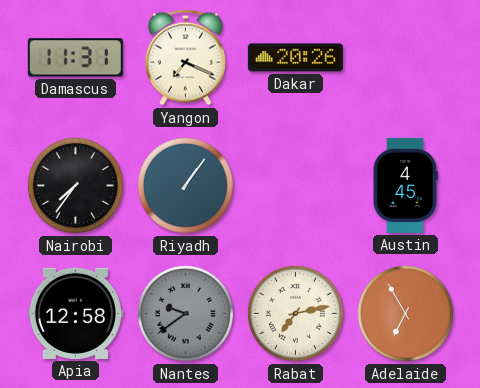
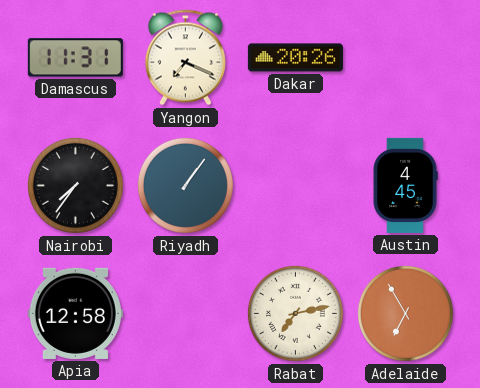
Nantes: 9:39 -> none (185, 313)
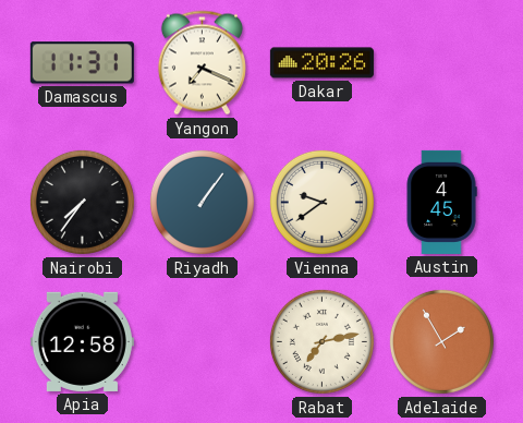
Vienna: none -> 9:39 (321, 202)
Adelaide: 6:55 -> 1:55 (441, 341)
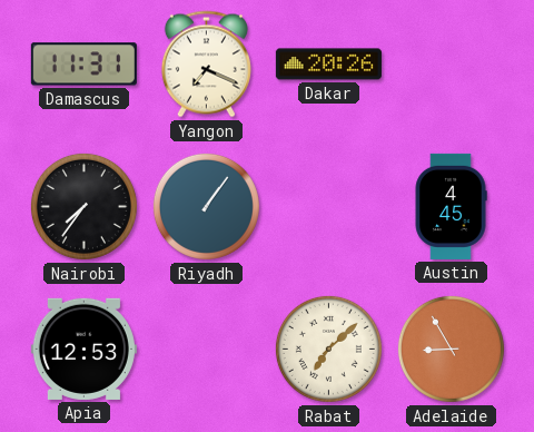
Vienna: 9:39 -> none (321, 202)
Apia: 12:58 -> 12:53 (83, 348)
Rabat: 7:13 -> 7:08 (328, 348)
Adelaide: 1:55 -> 8:55 (451, 348)
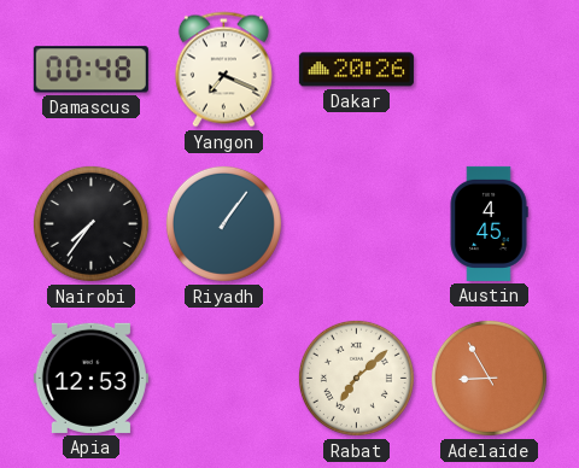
Damascus: 11:31 -> 00:48 (90, 70)
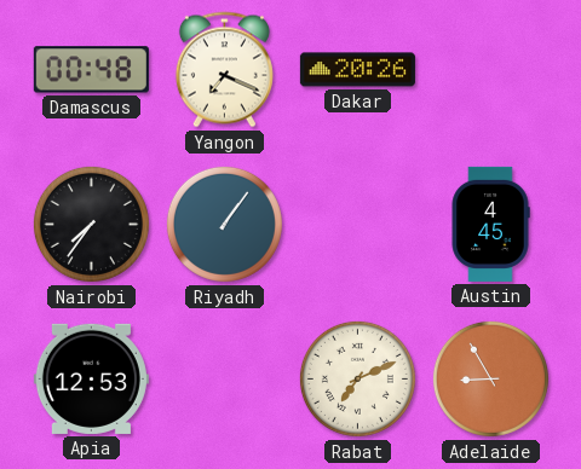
Rabat: 7:08 -> 7:11 (357, 378)
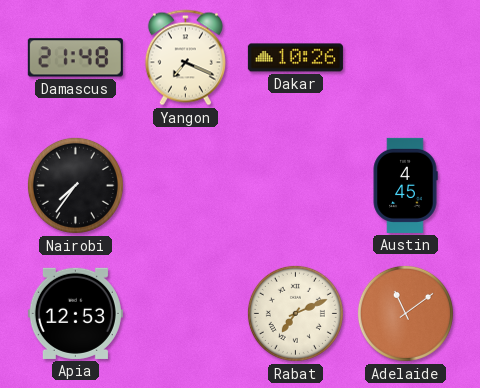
Damascus: 00:48 -> 21:48 (75, 58)
Dakar: 20:26 -> 10:26 (295, 58)
Riyadh: 1:06 -> none (224, 224)
Adelaide: 8:55 -> 11:09 (405, 313)
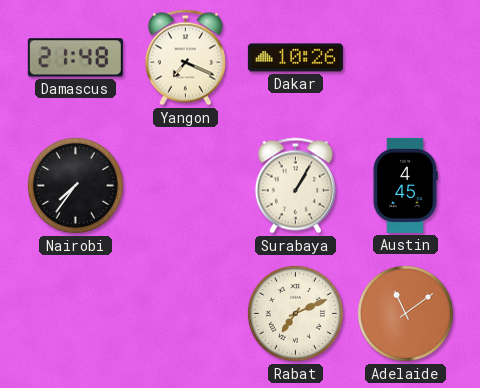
Surabaya: none -> 1:05 (295, 186)
Apia: 12:53 -> none (75, 313)
